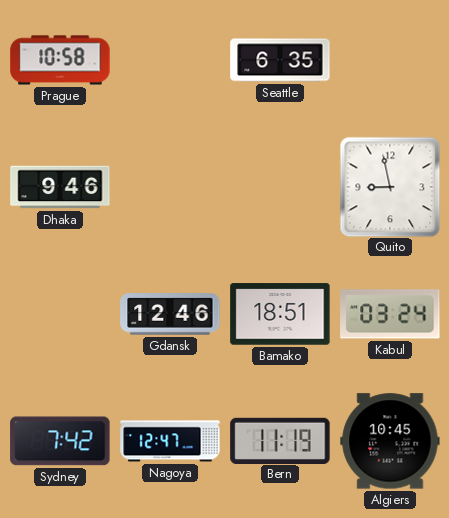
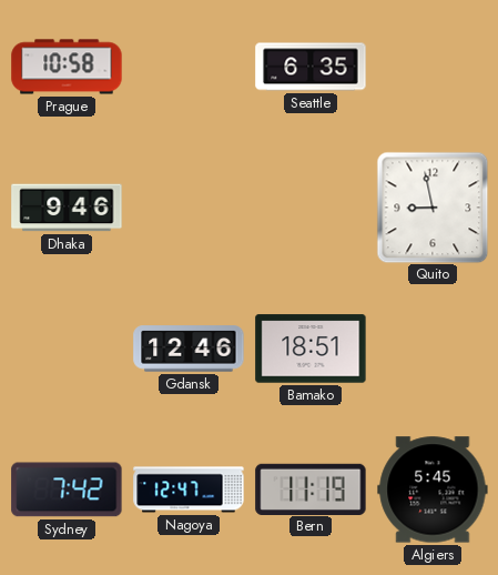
Kabul: 03:24 -> none (390, 314)
Algiers: 10:45 -> 5:45 (433, 490)
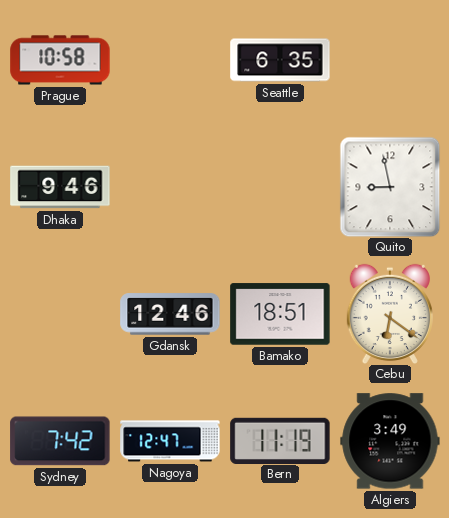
Cebu: none -> 6:21 (390, 314)
Algiers: 5:45 -> 3:49 (390, 441)
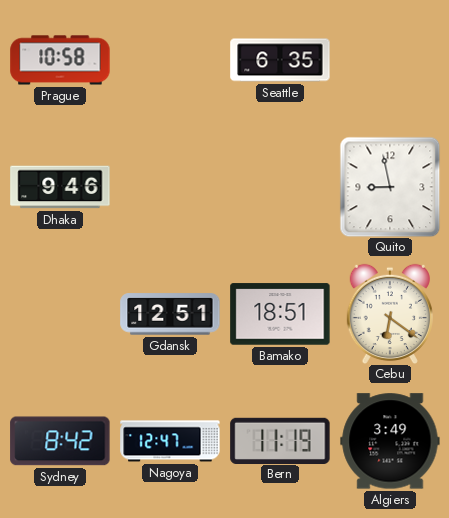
Gdansk: 12:46 -> 12:51 (170, 314)
Sydney: 7:42 -> 8:42 (60, 441)
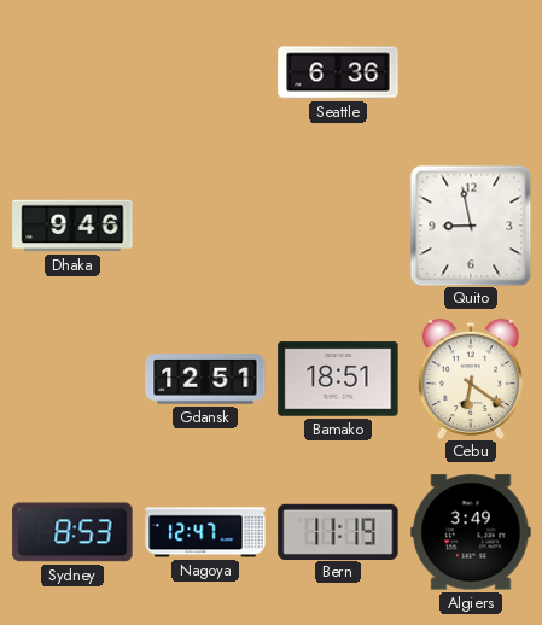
Prague: 10:58 -> none (60, 60)
Seattle: 6:35 -> 6:36 (338, 72)
Sydney: 8:42 -> 8:53 (72, 532)
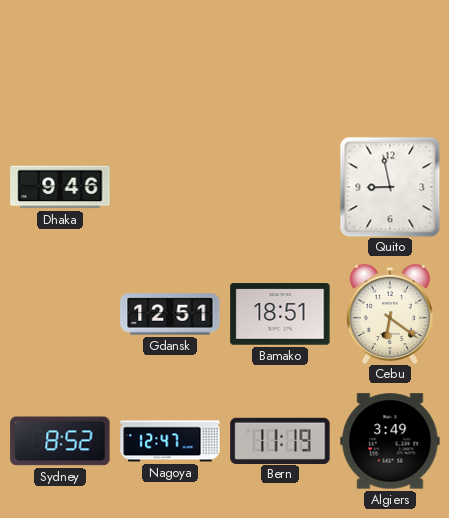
Seattle: 6:36 -> none (338, 72)
Sydney: 8:53 -> 8:52 (60, 441)
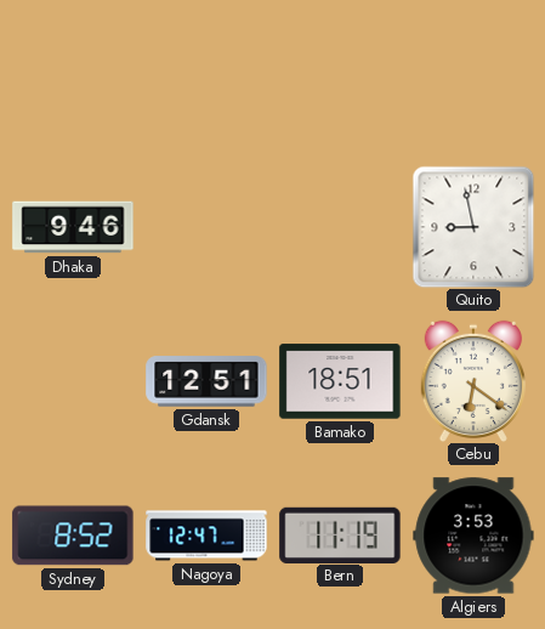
Algiers: 3:49 -> 3:53 (473, 535)
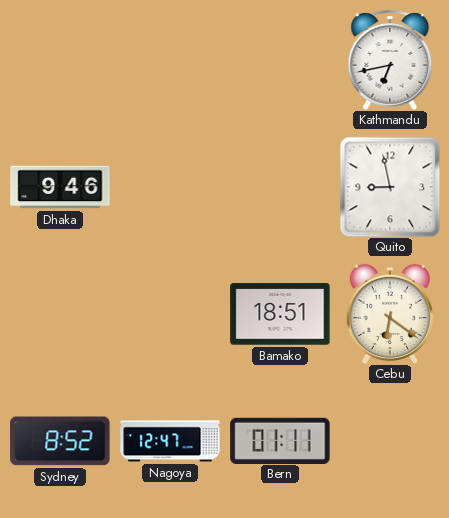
Kathmandu: none -> 6:43 (390, 61)
Gdansk: 12:51 -> none (206, 381)
Bern: 11:19 -> 01:11 (280, 440)
Algiers: 3:53 -> none (473, 535)
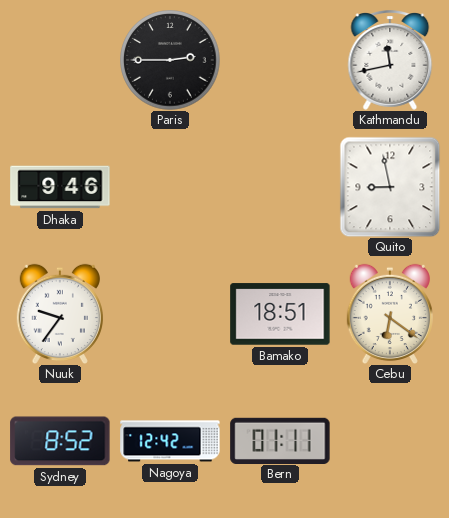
Paris: none -> 2:45 (170, 60)
Kathmandu: 6:43 -> 11:43 (390, 61)
Nuuk: none -> 9:36 (60, 314)
Nagoya: 12:47 -> 12:42 (170, 441)
